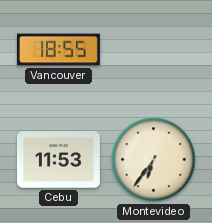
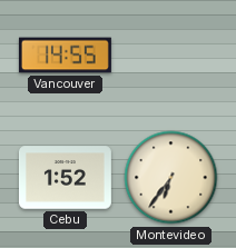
Vancouver: 18:55 -> 14:55 (65, 56)
Cebu: 11:53 -> 1:52 (65, 178)
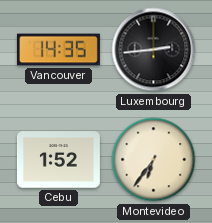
Vancouver: 14:55 -> 14:35 (58, 50)
Luxembourg: none -> 2:44 (154, 50)
